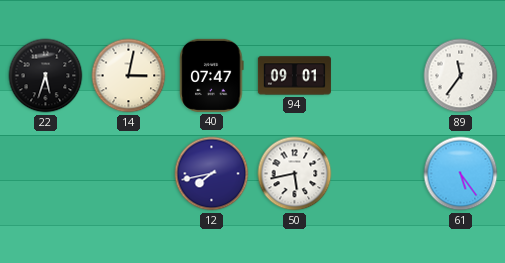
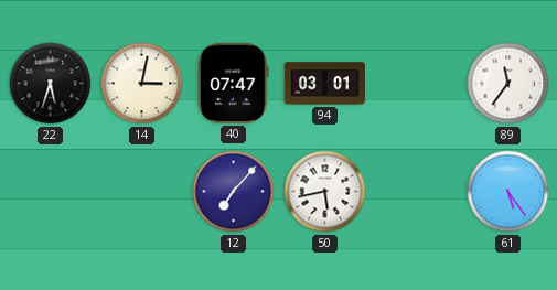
94: 09:01 -> 03:01 (324, 84)
12: 7:43 -> 7:07 (234, 192)
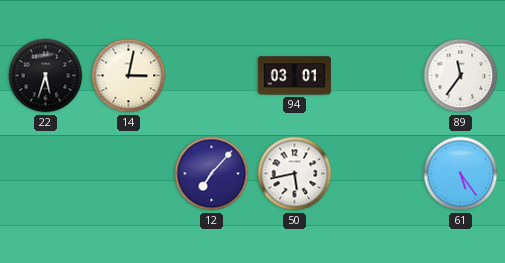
40: 07:47 -> none (234, 83)
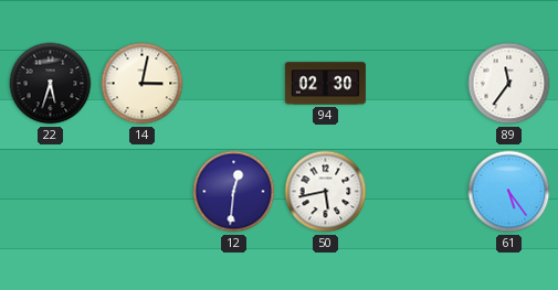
94: 03:01 -> 02:30 (325, 84)
12: 7:07 -> 12:31 (234, 192)
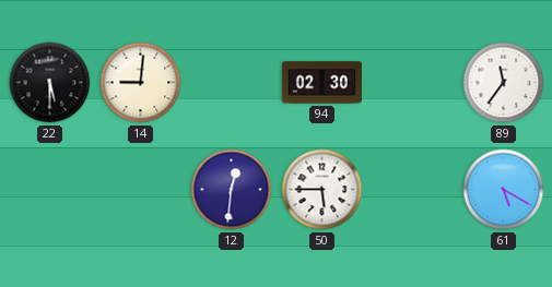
22: 5:33 -> 5:30 (50, 83)
14: 3:02 -> 9:01 (141, 83)
50: 5:43 -> 5:45 (322, 190)
61: 5:24 -> 5:20 (504, 190)
